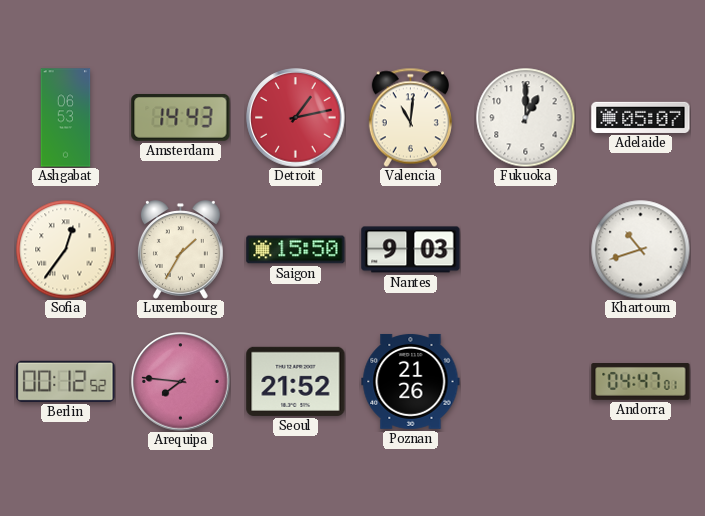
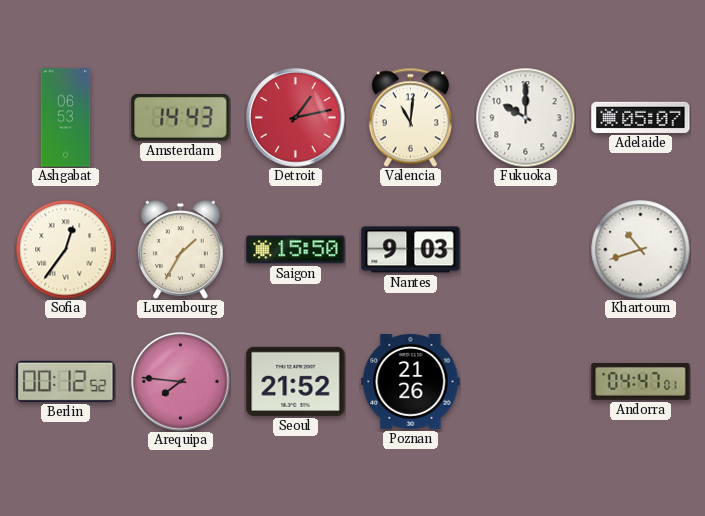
Fukuoka: 1:00 -> 10:00 (526, 118)
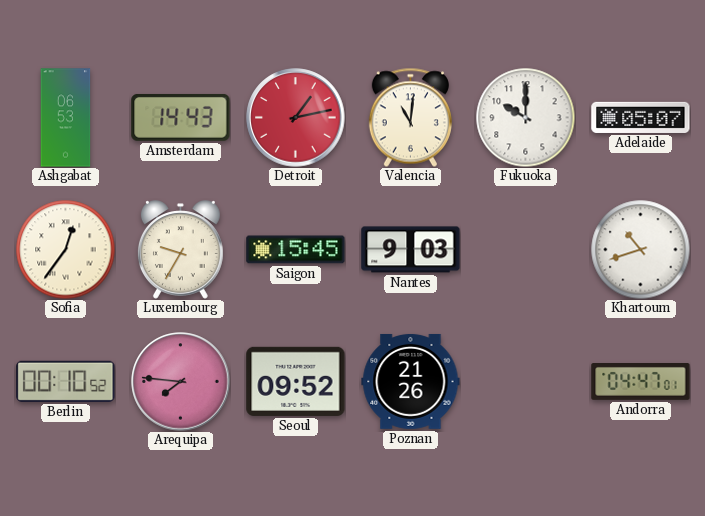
Luxembourg: 1:35 -> 9:35 (180, 250)
Saigon: 15:50 -> 15:45 (296, 250)
Berlin: 00:12 -> 00:10 (66, 381)
Seoul: 21:52 -> 09:52 (296, 381)
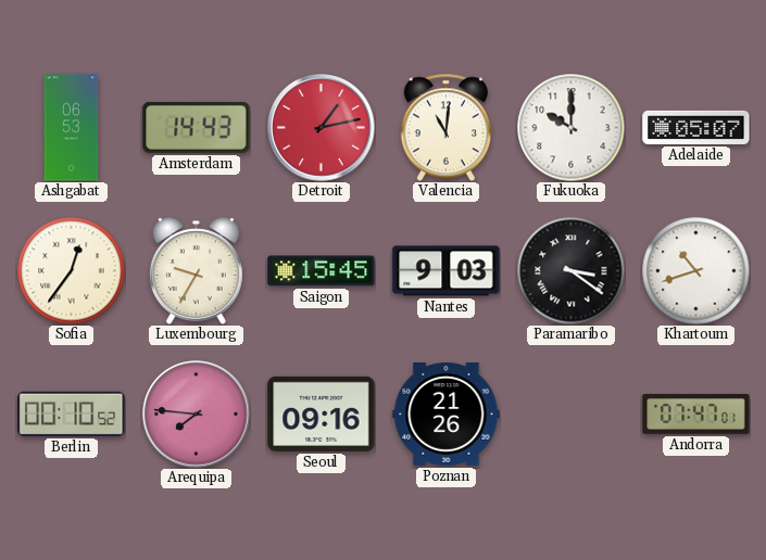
Paramaribo: none -> 3:21 (572, 271)
Seoul: 09:52 -> 09:16 (322, 413)
Andorra: 04:47 -> 07:47 (696, 415)
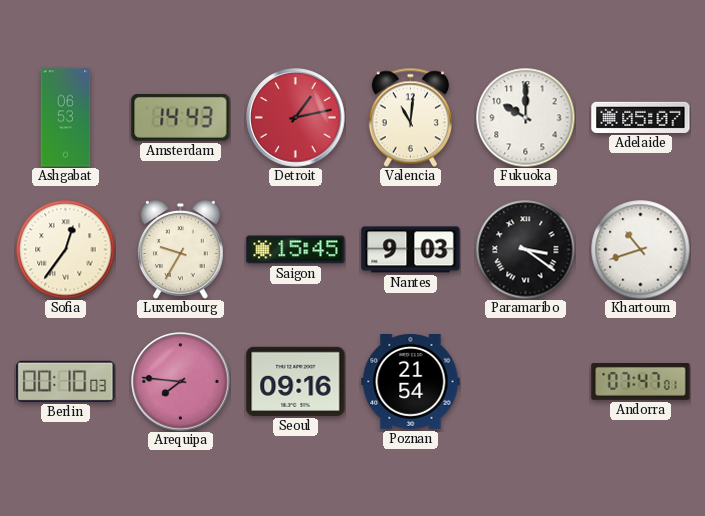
Berlin: 00:10:52 -> 00:10:03 (66, 381)
Poznan: 21:26 -> 21:54 (411, 381)
